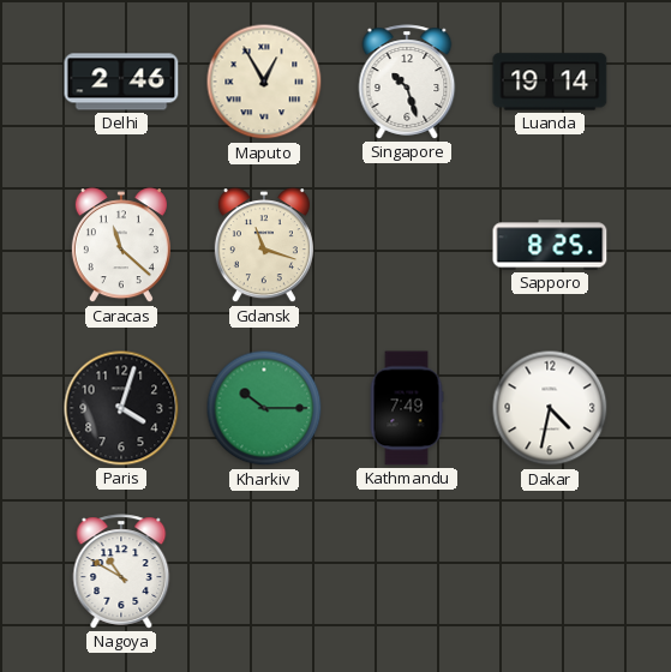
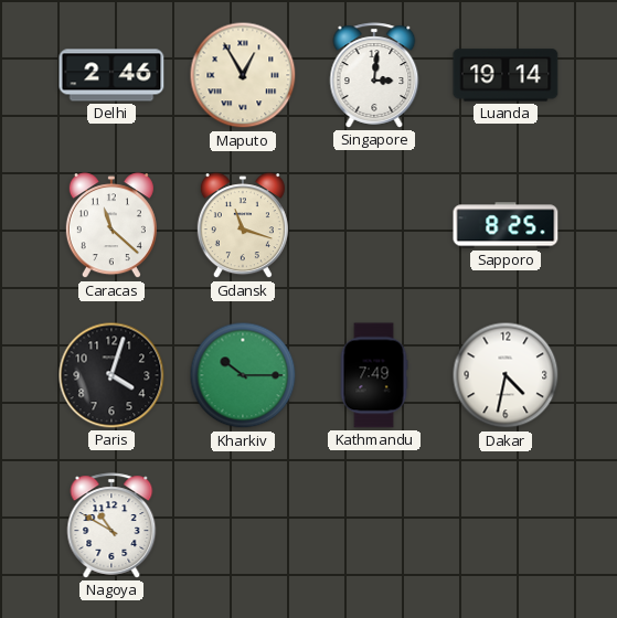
Singapore: 10:27 -> 3:01 (374, 75)
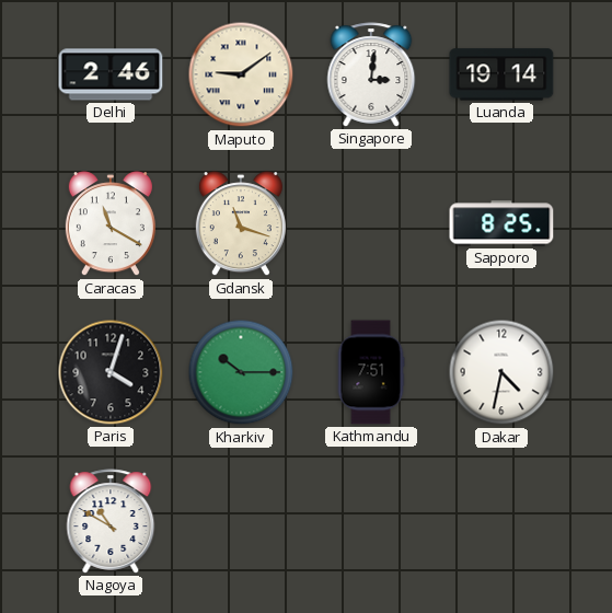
Maputo: 12:55 -> 9:09 (241, 74)
Caracas: 11:22 -> 11:20 (111, 224)
Kathmandu: 7:49 -> 7:51 (371, 372)
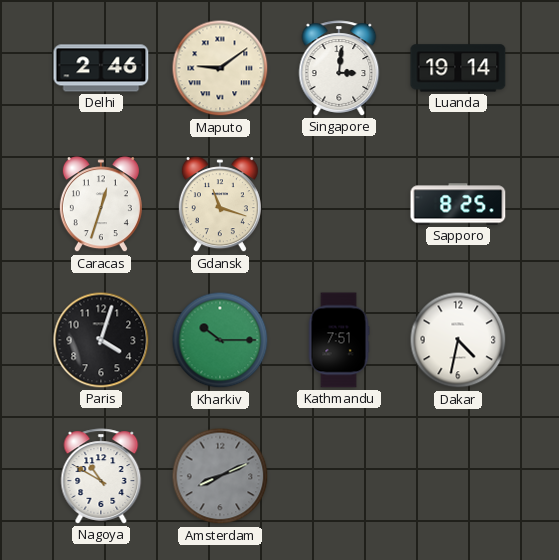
Caracas: 11:20 -> 12:33 (101, 205)
Amsterdam: none -> 8:11 (220, 476)
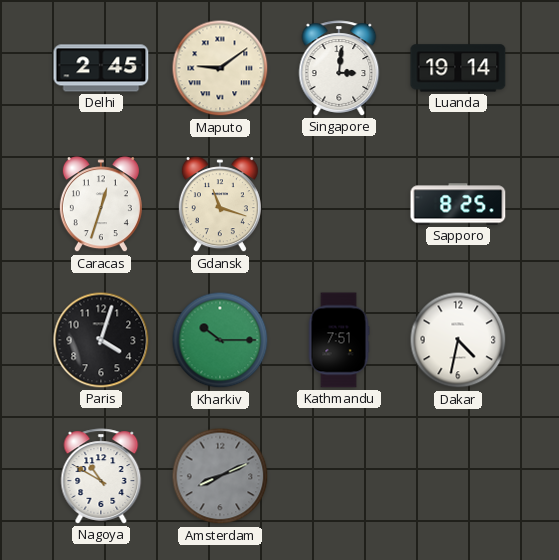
Delhi: 2:46 -> 2:45 (101, 68)
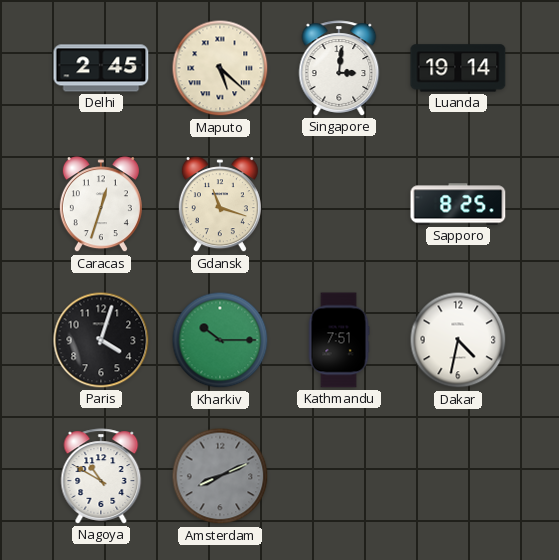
Maputo: 9:09 -> 5:22 (220, 68)
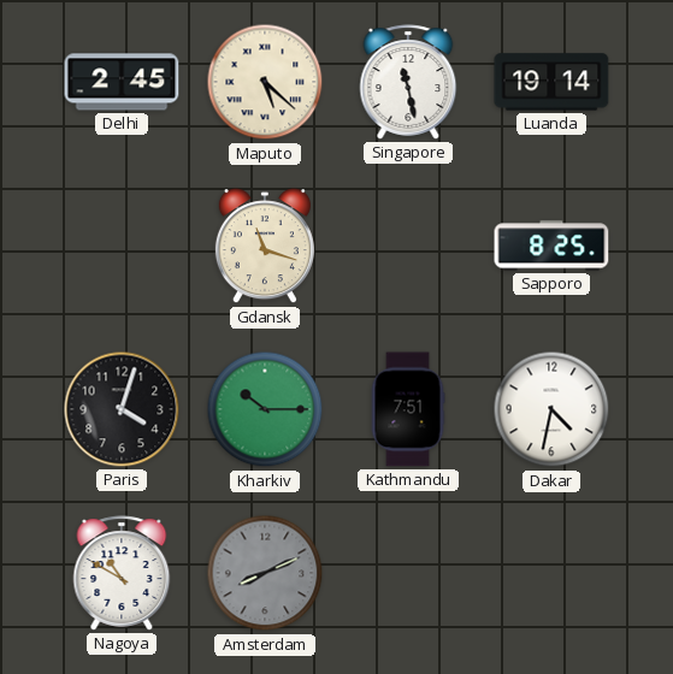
Singapore: 3:01 -> 11:28 (408, 82)
Caracas: 12:33 -> none (101, 205)
